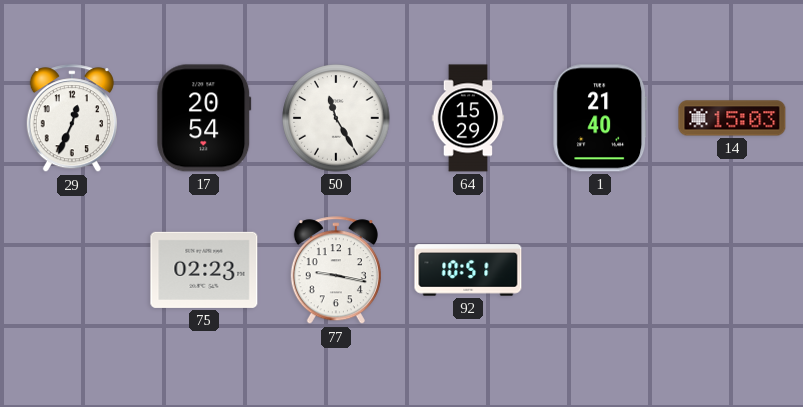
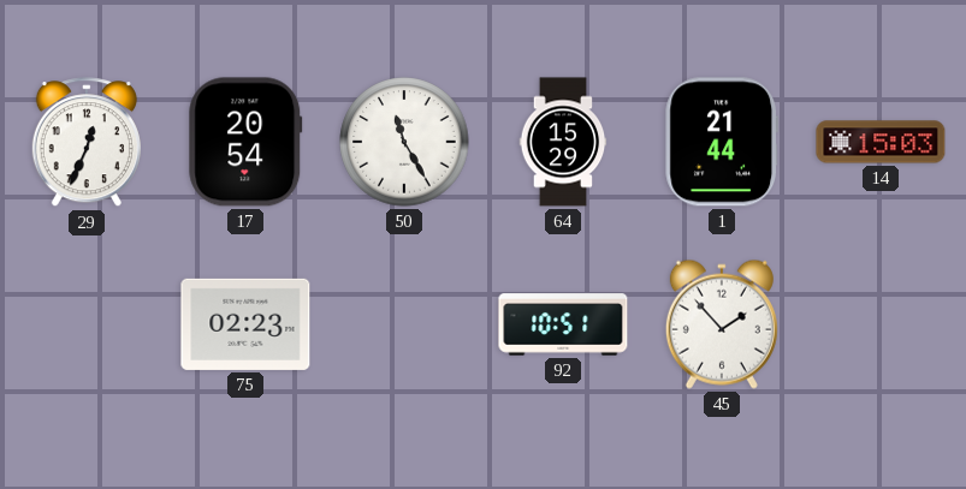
1: 21:40 -> 21:44 (722, 142)
77: 9:17 -> none (336, 271)
45: none -> 1:53 (722, 324)
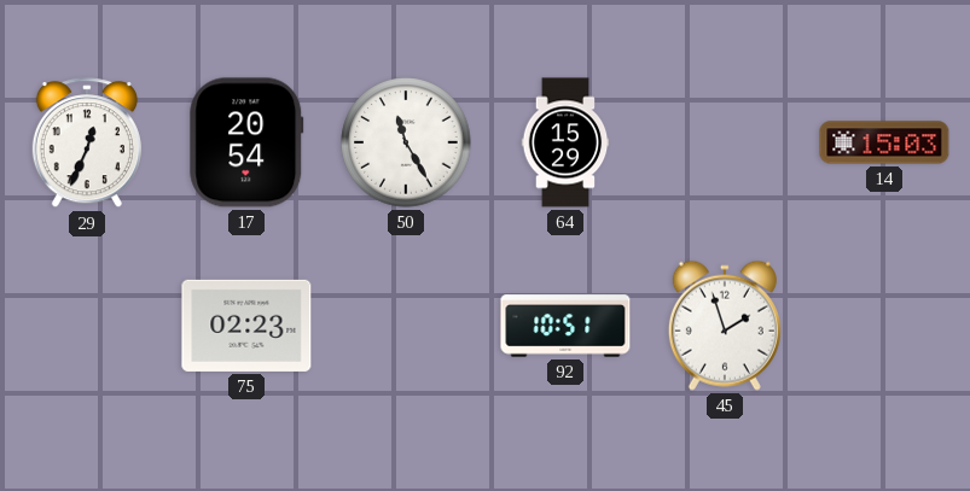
1: 21:44 -> none (722, 142)
45: 1:53 -> 1:57 (725, 326)
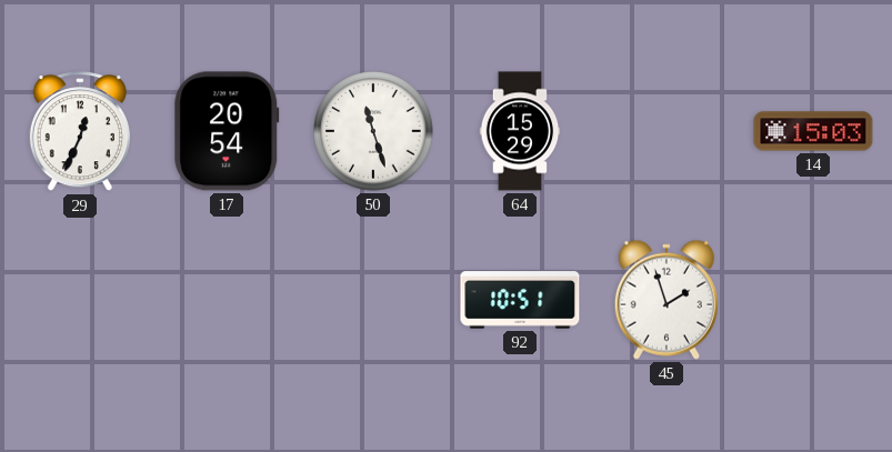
50: 11:25 -> 11:27 (373, 131)
75: 02:23 -> none (246, 326)
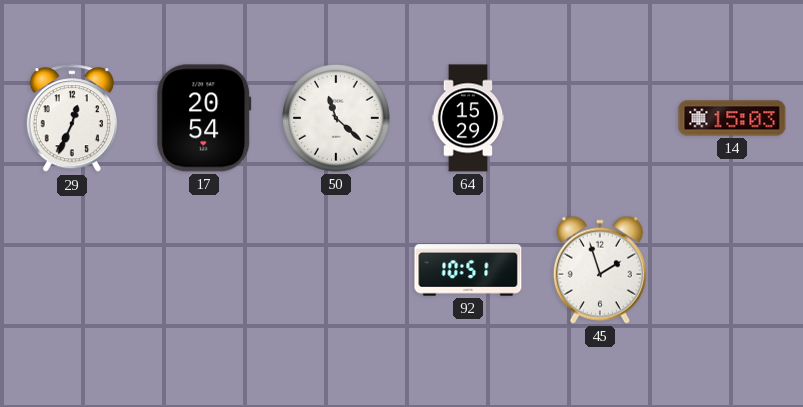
50: 11:27 -> 11:22 (336, 118)
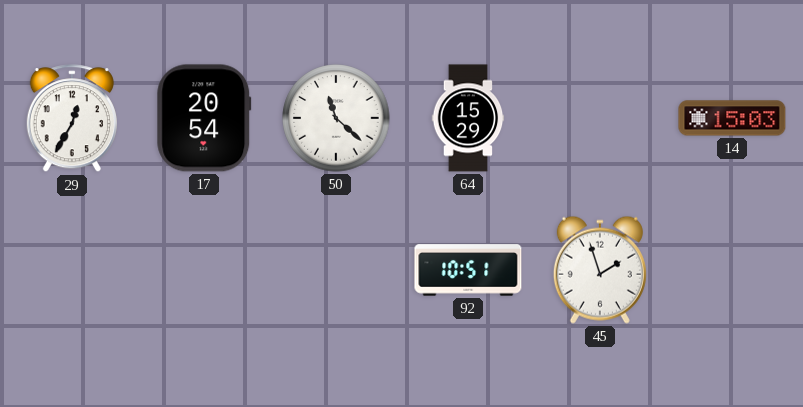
29: 12:34 -> 12:35 (72, 119)
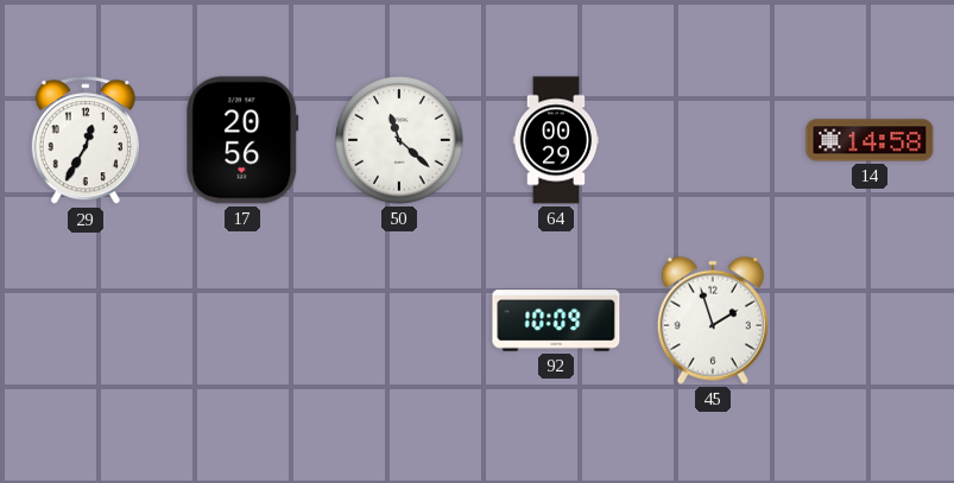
17: 20:54 -> 20:56 (242, 140)
64: 15:29 -> 00:29 (556, 140)
14: 15:03 -> 14:58 (870, 140)
92: 10:51 -> 10:09 (556, 320)
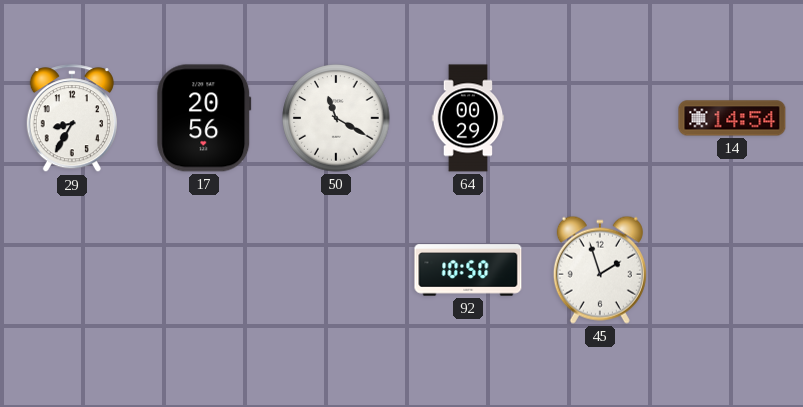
29: 12:35 -> 8:35 (72, 119)
50: 11:22 -> 11:20 (336, 118)
14: 14:58 -> 14:54 (732, 118)
92: 10:09 -> 10:50 (468, 270)
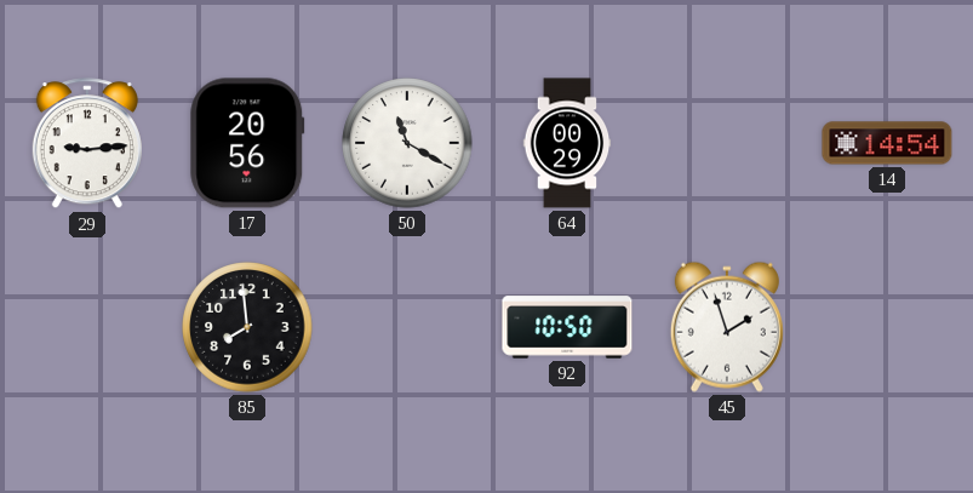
29: 8:35 -> 9:14 (87, 144)
85: none -> 7:59 (247, 327)
